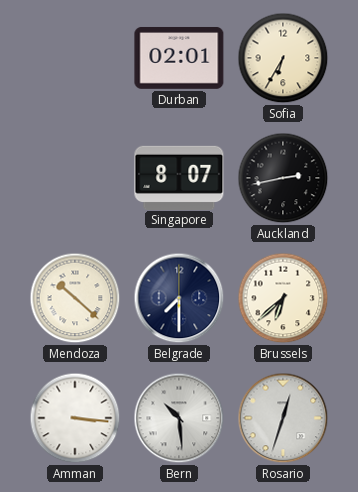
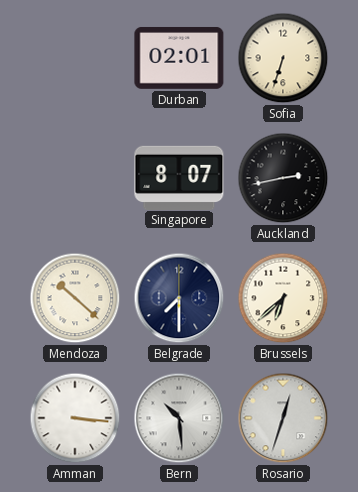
Sofia: 6:35 -> 6:33 (283, 58)
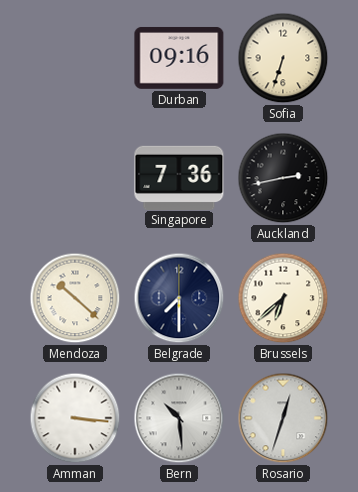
Durban: 02:01 -> 09:16 (179, 58)
Singapore: 8:07 -> 7:36 (179, 177)
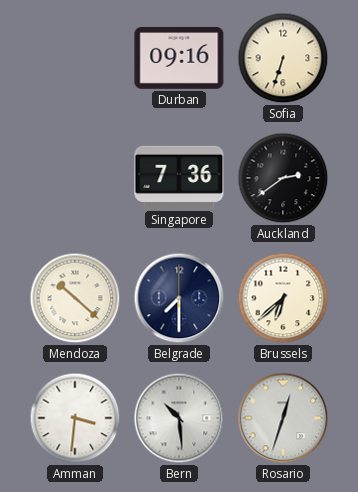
Auckland: 2:43 -> 2:39 (283, 178)
Amman: 3:16 -> 3:31 (75, 418)
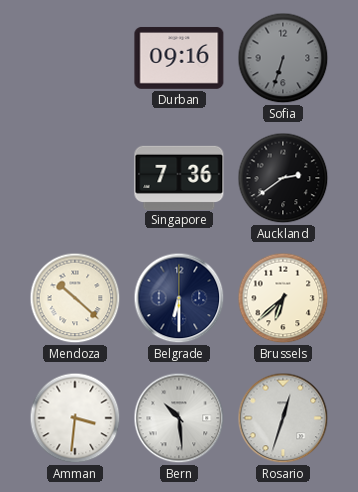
Sofia dial: cream -> grey (283, 58)
Belgrade: 7:30 -> 6:30 (179, 298)
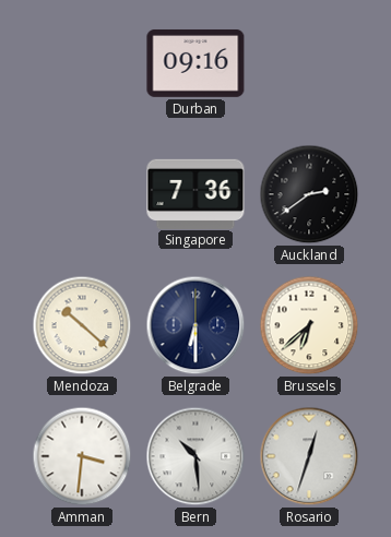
Sofia: 6:33 -> none (283, 58)
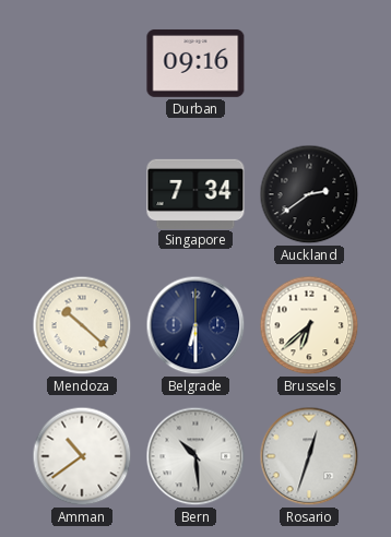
Singapore: 7:36 -> 7:34 (195, 193)
Amman: 3:31 -> 10:39 (82, 456)
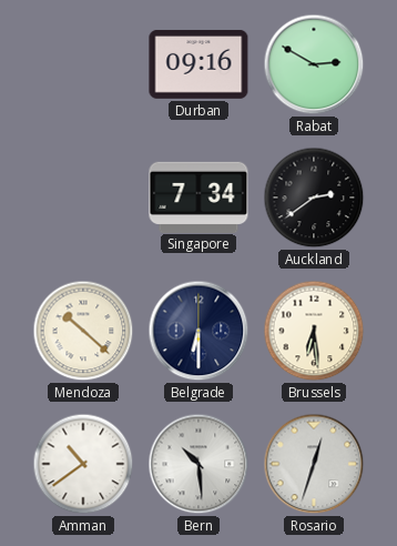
Rabat: none -> 2:50 (314, 64)
Brussels: 6:38 -> 6:29 (314, 331)
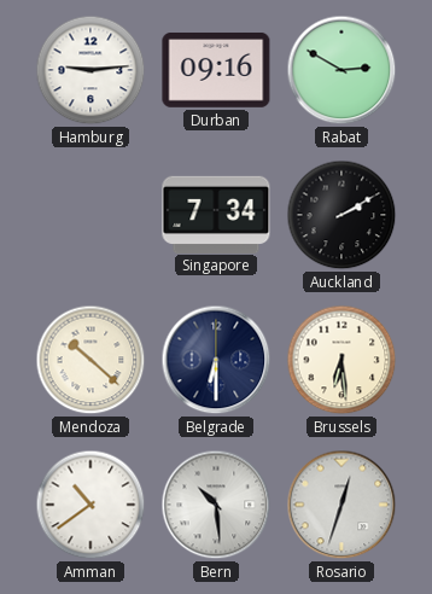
Hamburg: none -> 9:14 (91, 70)
Auckland: 2:39 -> 2:10 (341, 215)
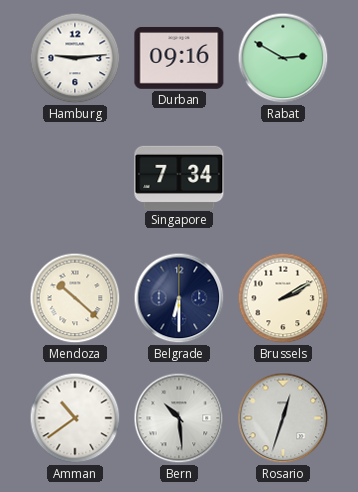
Auckland: 2:10 -> none (341, 215)
Brussels: 6:29 -> 2:10 (283, 298)
